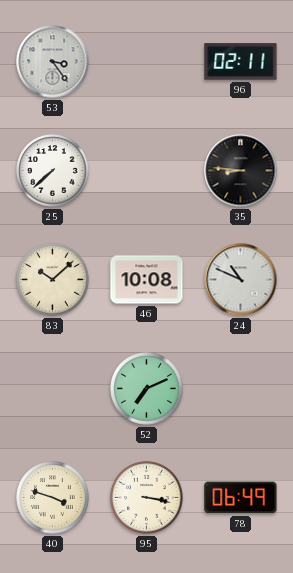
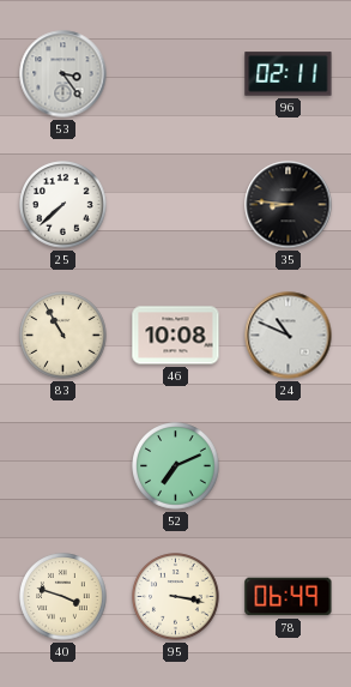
83: 10:08 -> 10:55 (63, 336)
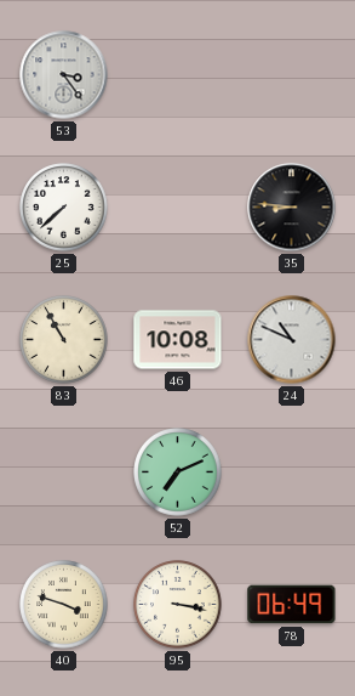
96: 02:11 -> none (289, 74)
